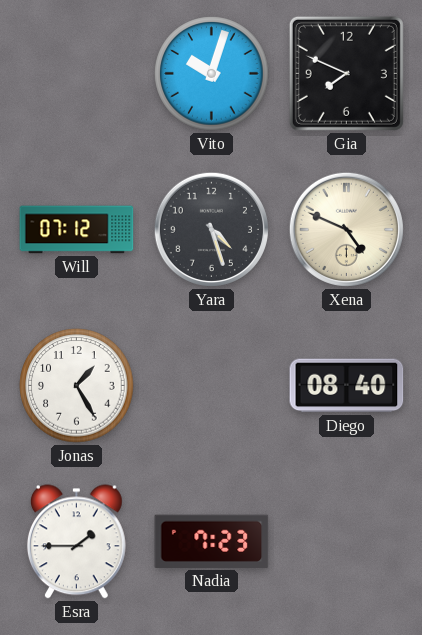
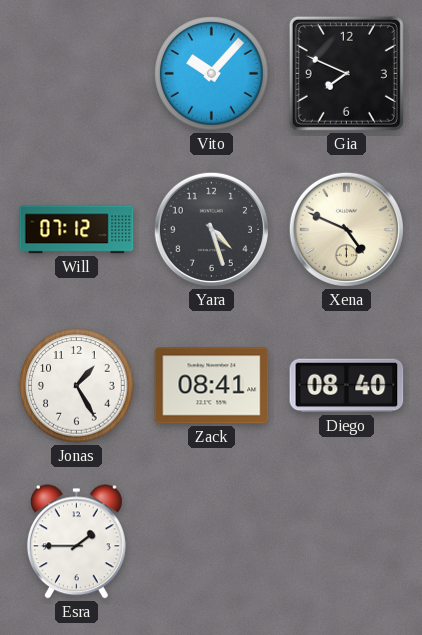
Vito: 10:03 -> 10:07 (212, 74)
Zack: none -> 08:41 (212, 386)
Nadia: 7:23 -> none (212, 541)
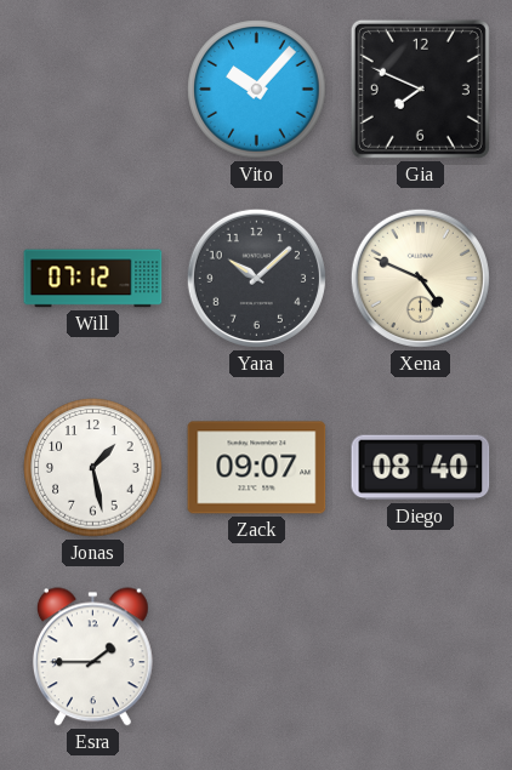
Yara: 4:27 -> 10:08 (256, 278)
Jonas: 1:25 -> 1:28 (93, 468)
Zack: 08:41 -> 09:07 (257, 468)
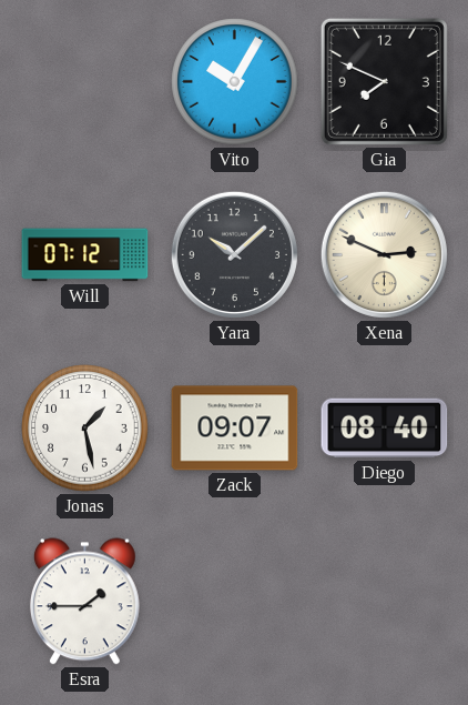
Vito: 10:07 -> 10:05 (235, 82)
Xena: 4:49 -> 2:49 (384, 254)
